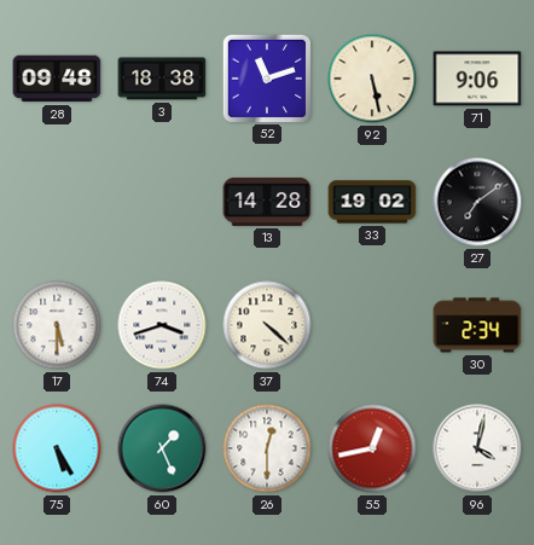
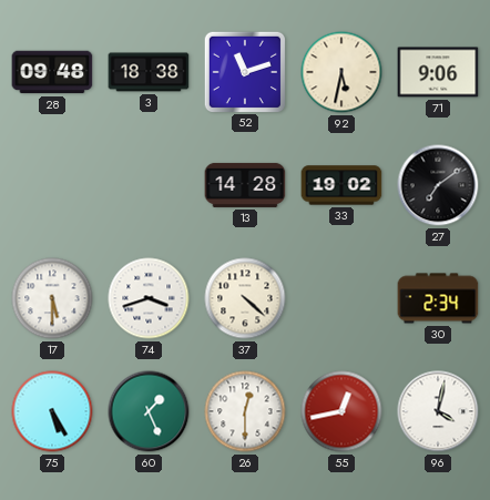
92: 5:28 -> 5:32 (341, 72)
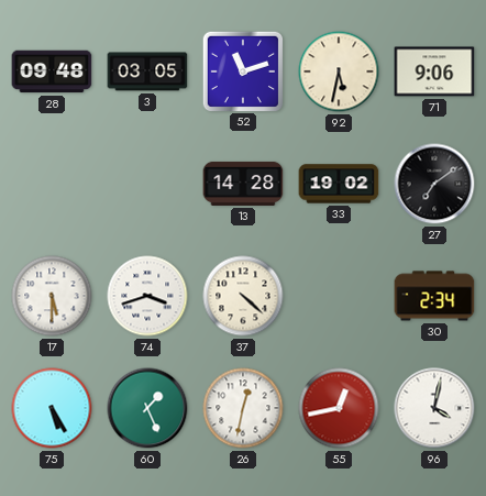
3: 18:38 -> 03:05 (147, 71)
26: 12:30 -> 12:32 (243, 408)
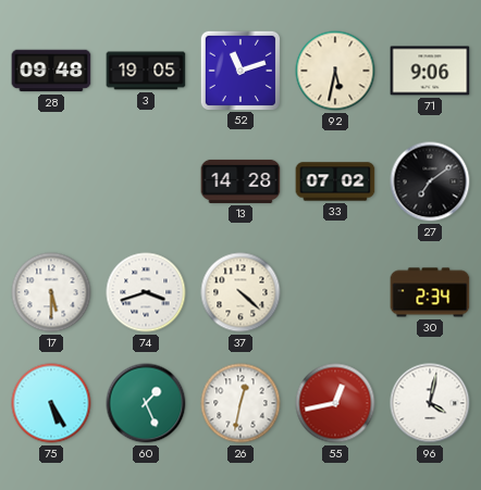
3: 03:05 -> 19:05 (146, 71)
33: 19:02 -> 07:02 (335, 181)
